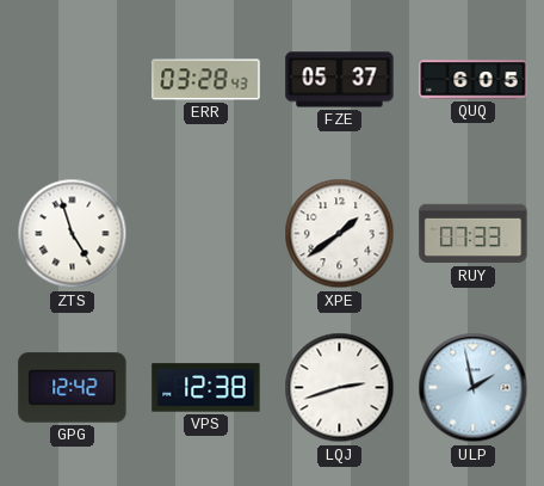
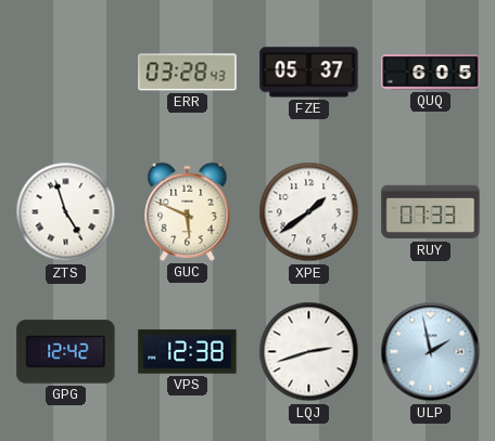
GUC: none -> 5:49 (188, 211)
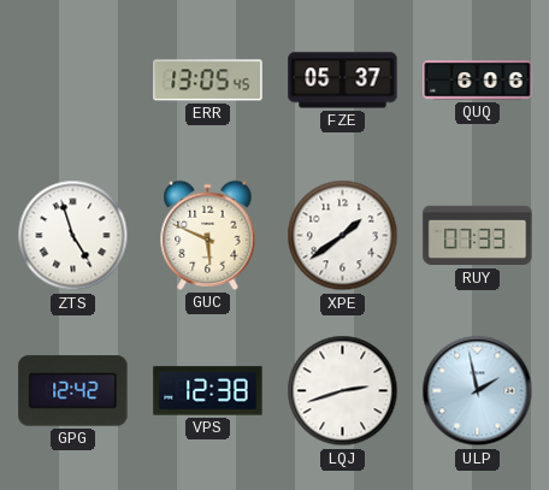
ERR: 03:28 -> 13:05 (208, 81)
QUQ: 6:05 -> 6:06 (478, 81)
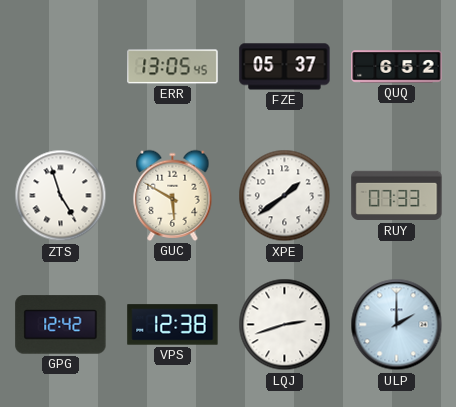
QUQ: 6:06 -> 6:52 (397, 67)
GUC: 5:49 -> 5:50 (173, 195)
ULP: 1:58 -> 2:00 (397, 325)
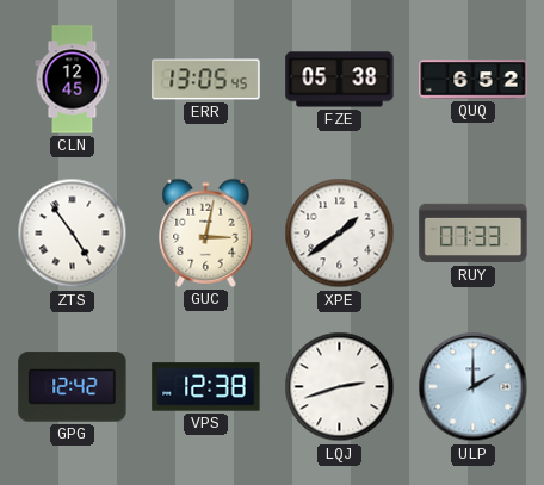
CLN: none -> 12:45 (73, 80)
FZE: 05:37 -> 05:38 (340, 80)
ZTS: 4:57 -> 4:54 (73, 234)
GUC: 5:50 -> 3:02 (206, 232)
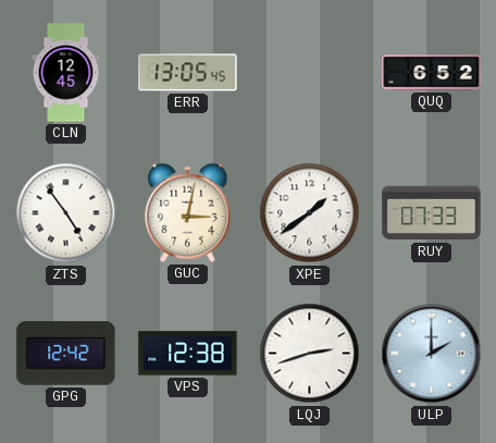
FZE: 05:38 -> none (340, 80)
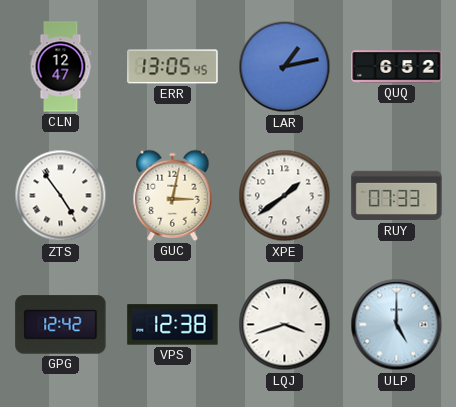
CLN: 12:45 -> 12:47 (61, 67)
LAR: none -> 1:13 (285, 67)
LQJ: 2:42 -> 3:42 (285, 325)
ULP: 2:00 -> 5:00 (397, 325)
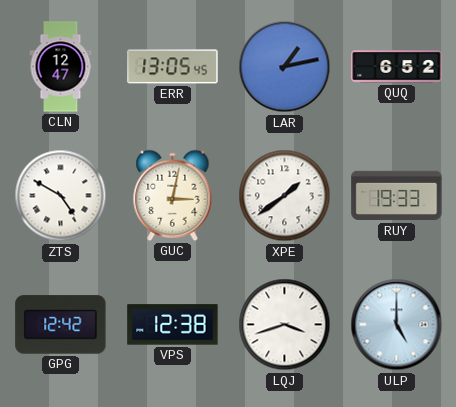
ZTS: 4:54 -> 4:50 (61, 196)
RUY: 07:33 -> 19:33 (397, 196)
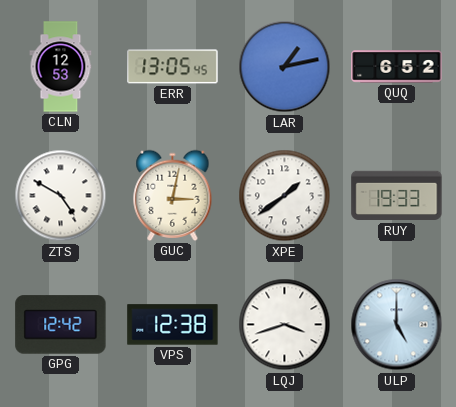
CLN: 12:47 -> 12:53 (61, 67)
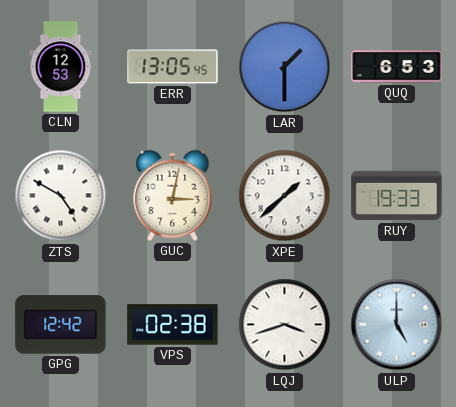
LAR: 1:13 -> 1:30 (285, 67)
QUQ: 6:52 -> 6:53 (397, 67)
XPE: 1:39 -> 1:38 (285, 196)
VPS: 12:38 -> 02:38 (173, 325)
